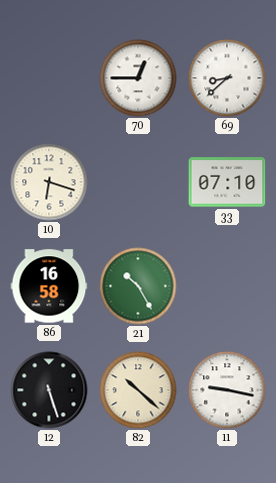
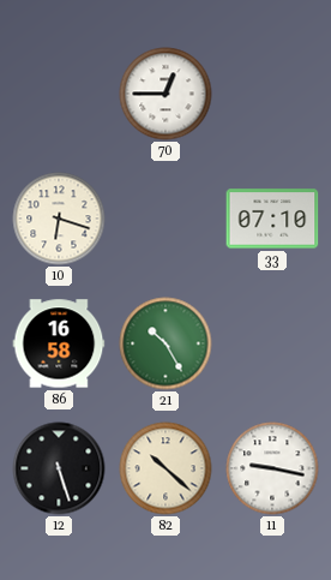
69: 8:38 -> none (227, 78)
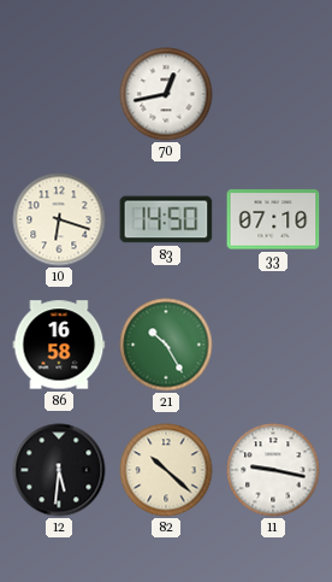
70: 12:45 -> 12:43 (166, 94)
83: none -> 14:50 (166, 219)
12: 5:27 -> 5:31 (59, 470)
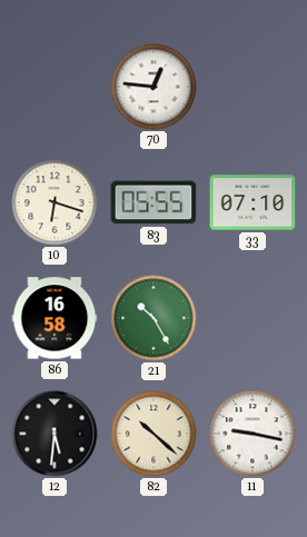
70: 12:43 -> 12:46 (153, 87)
83: 14:50 -> 05:55 (153, 202)
